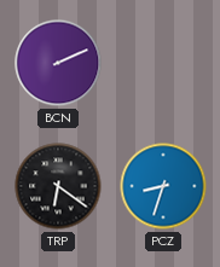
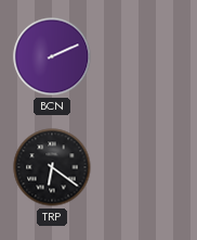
PCZ: 8:33 -> none (163, 186)
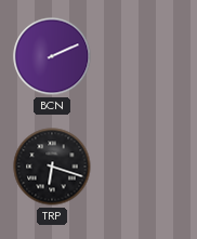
TRP: 6:21 -> 6:18 (52, 167)
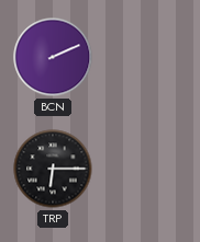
TRP: 6:18 -> 6:15 (53, 169)
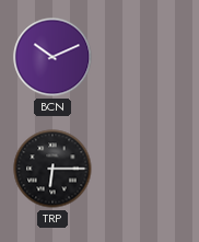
BCN: 2:11 -> 10:11 (52, 57)
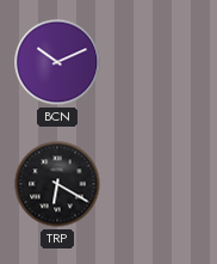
TRP: 6:15 -> 6:20 (57, 184)
